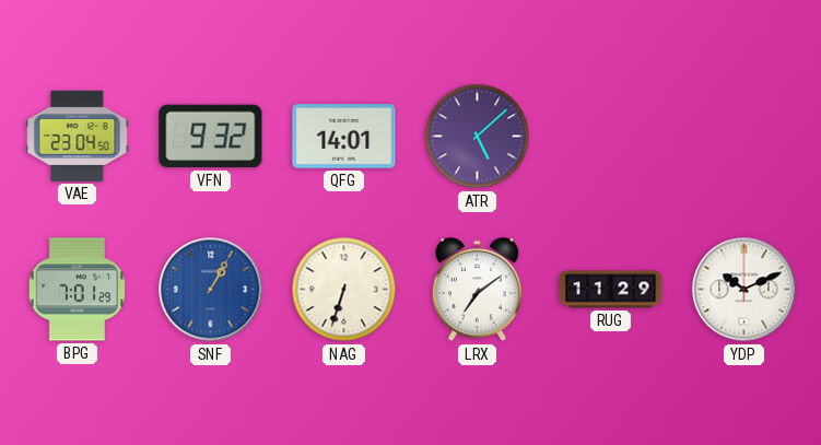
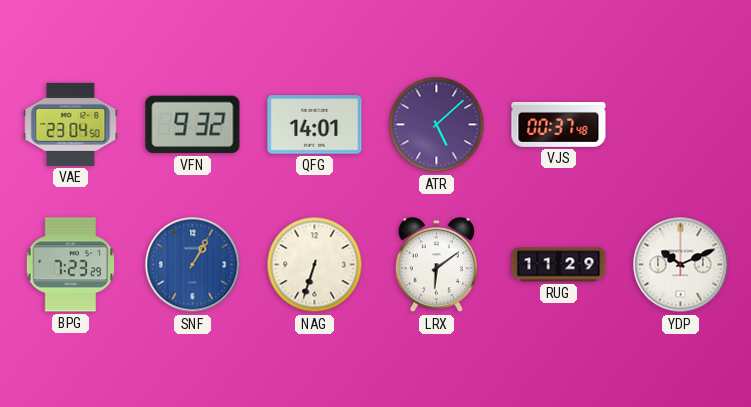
VJS: none -> 00:37 (559, 124)
BPG: 7:01 -> 7:23 (70, 265)
LRX: 7:09 -> 6:09 (436, 265)
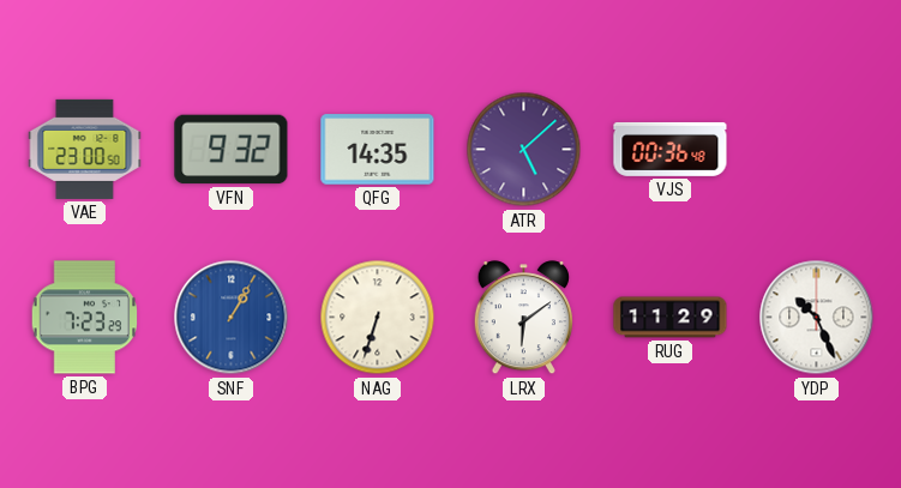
VAE: 23:04 -> 23:00 (85, 149)
QFG: 14:01 -> 14:35 (378, 150)
VJS: 00:37 -> 00:36 (671, 149)
YDP: 10:11 -> 10:26 (817, 318)
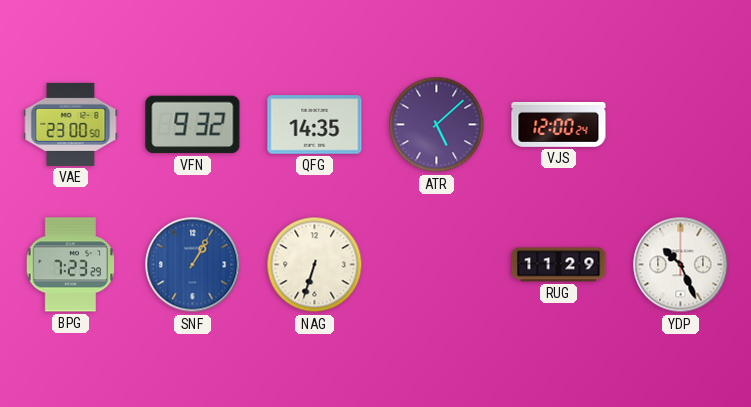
VJS: 00:36 -> 12:00 (559, 124)
LRX: 6:09 -> none (523, 318)
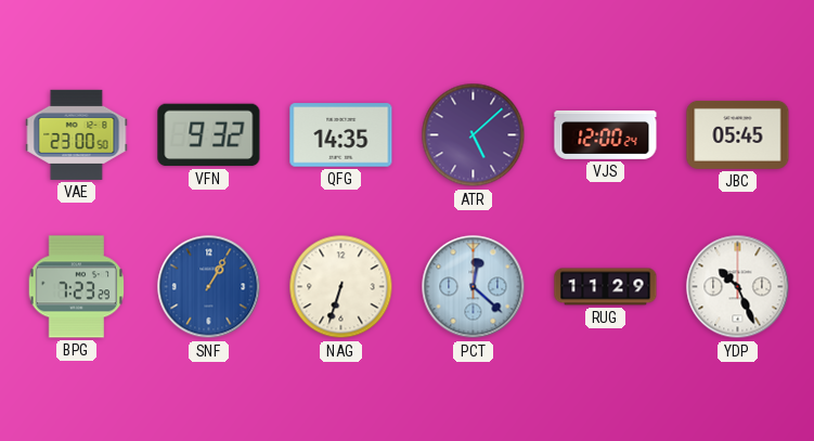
JBC: none -> 05:45 (738, 134)
PCT: none -> 12:22 (474, 287)
